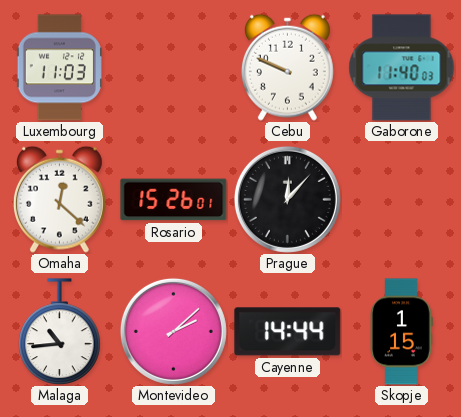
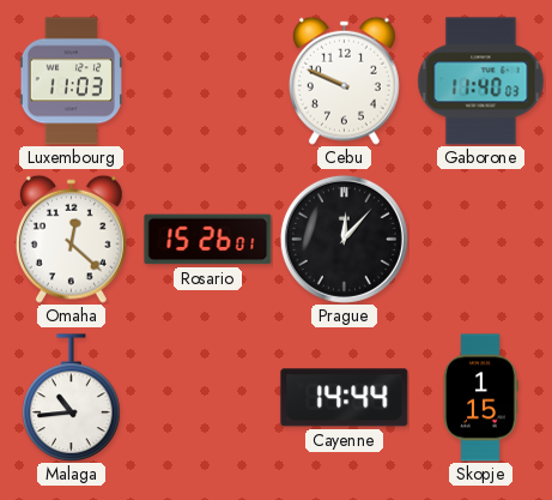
Montevideo: 2:08 -> none (173, 331)
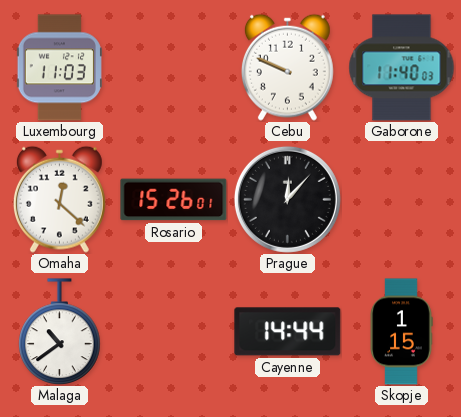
Malaga: 10:44 -> 10:39 (60, 331)
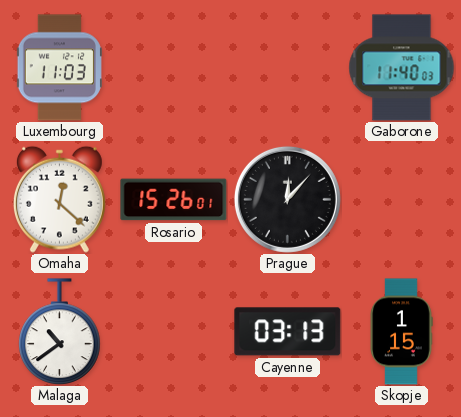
Cebu: 9:49 -> none (287, 67)
Cayenne: 14:44 -> 03:13 (288, 332)
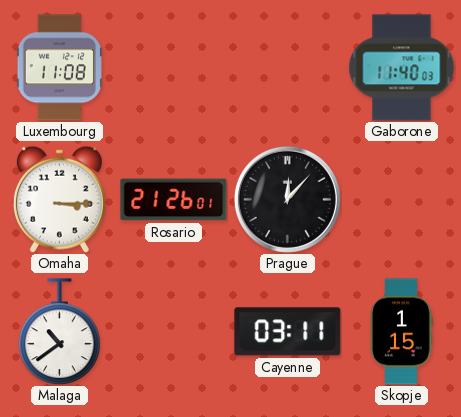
Luxembourg: 11:03 -> 11:08 (59, 68)
Omaha: 12:22 -> 3:15 (59, 199)
Rosario: 15:26 -> 21:26 (174, 200)
Cayenne: 03:13 -> 03:11 (288, 332)
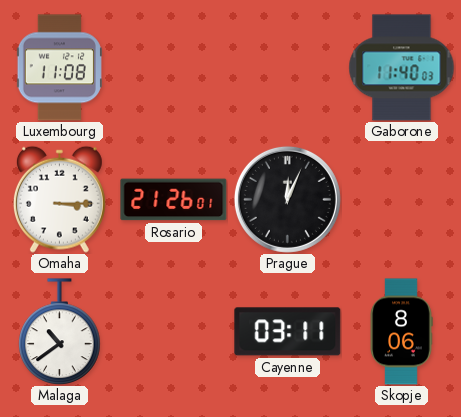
Prague: 12:07 -> 12:04 (287, 199)
Skopje: 1:15 -> 8:06 (401, 332)
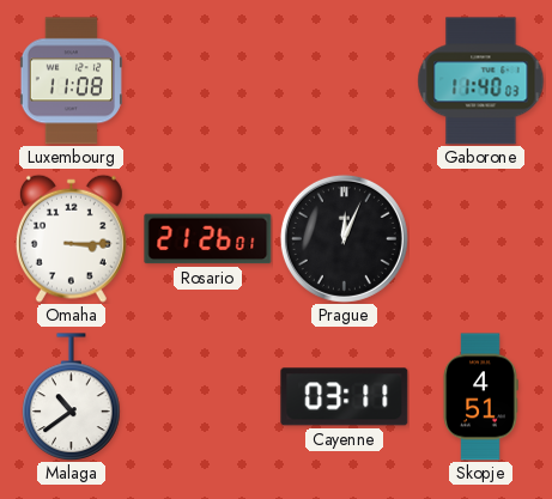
Skopje: 8:06 -> 4:51 (480, 397)
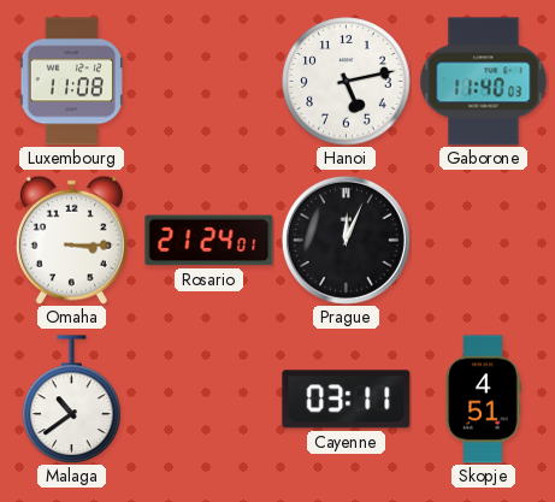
Hanoi: none -> 5:13 (347, 82)
Rosario: 21:26 -> 21:24 (209, 241)
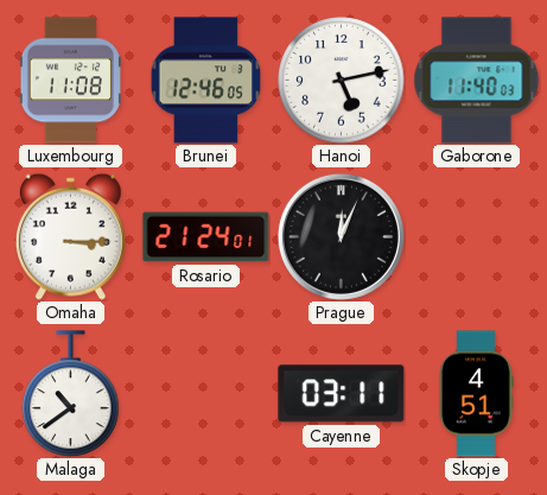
Brunei: none -> 12:46 (206, 81)
